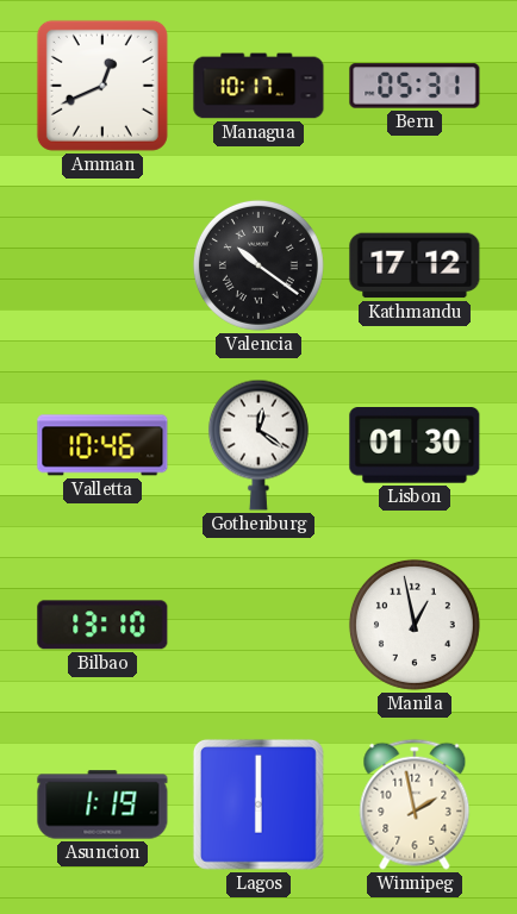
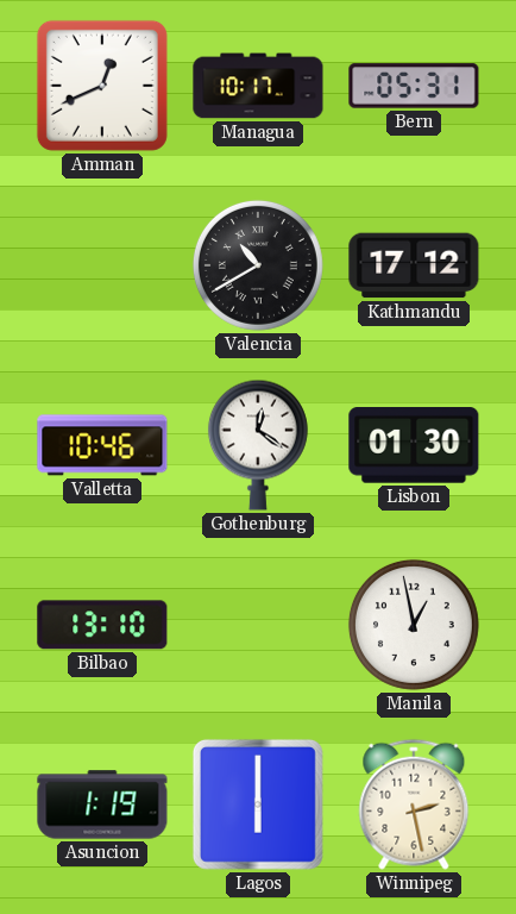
Valencia: 10:21 -> 10:40 (258, 265)
Winnipeg: 1:58 -> 2:28 (414, 805)
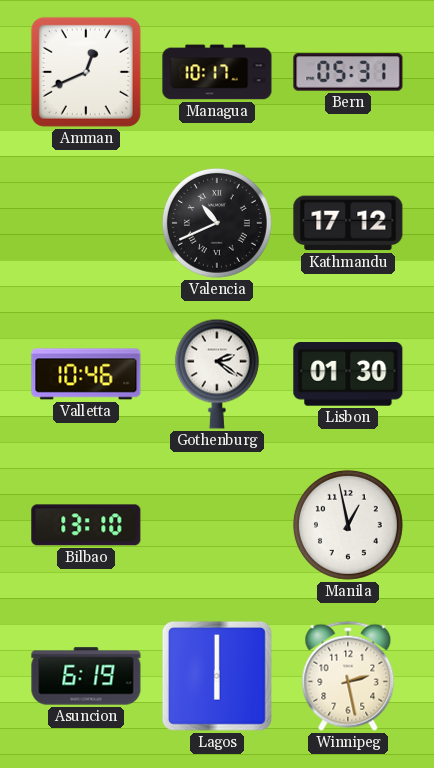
Valencia: 10:40 -> 10:41 (217, 223)
Gothenburg: 12:21 -> 2:21 (217, 374)
Asuncion: 1:19 -> 6:19 (86, 676)
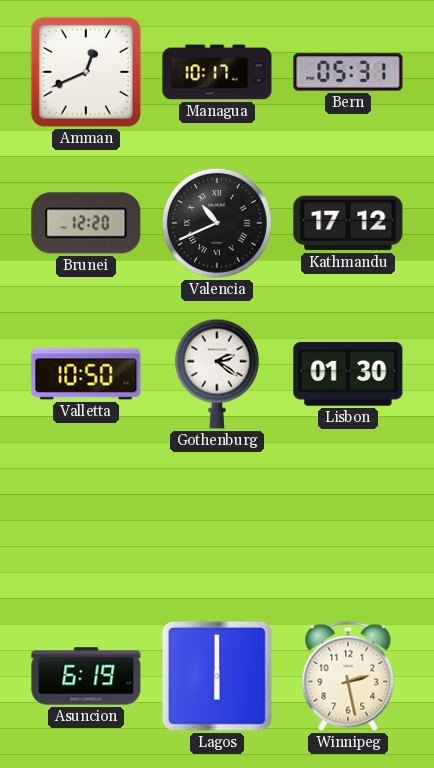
Brunei: none -> 12:20 (86, 223)
Valletta: 10:46 -> 10:50 (86, 374)
Bilbao: 13:10 -> none (86, 525)
Manila: 12:58 -> none (348, 525)
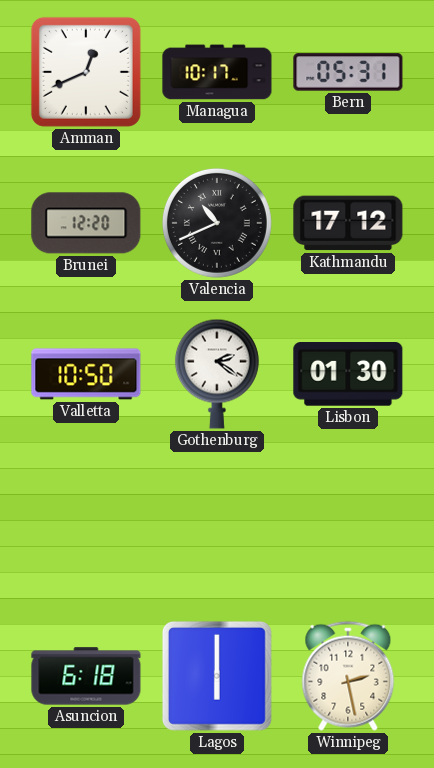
Asuncion: 6:19 -> 6:18 (86, 676)
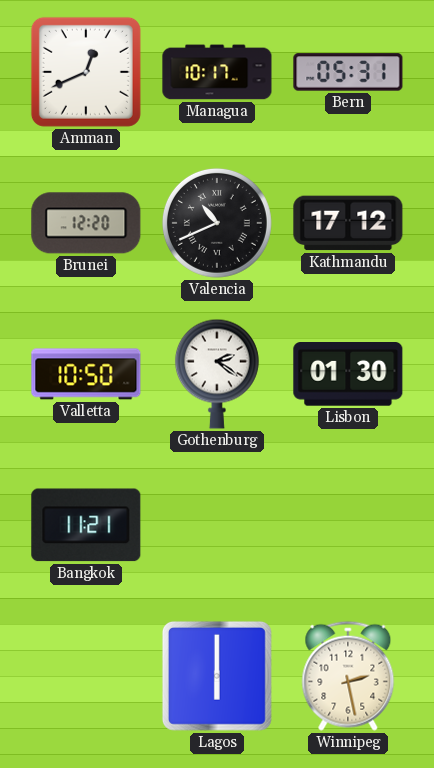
Bangkok: none -> 11:21 (86, 525)
Asuncion: 6:18 -> none (86, 676)
